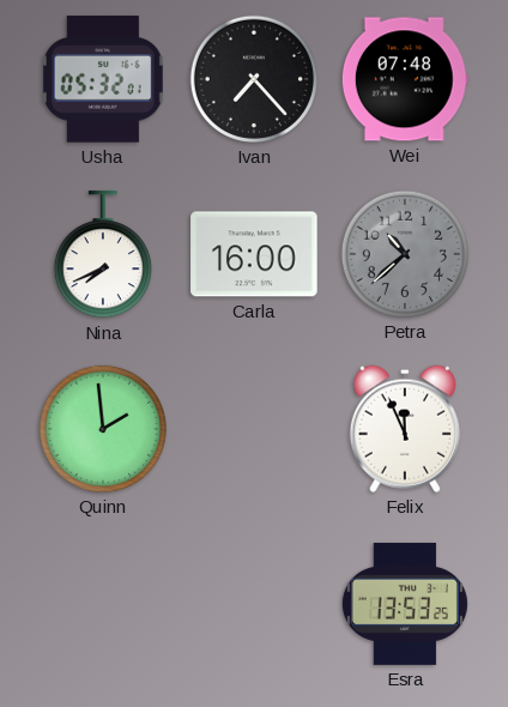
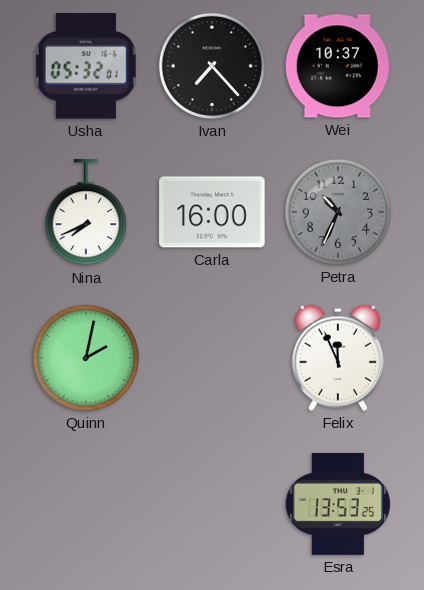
Wei: 07:48 -> 10:37 (338, 66)
Petra: 10:38 -> 10:34 (338, 212)
Quinn: 1:59 -> 2:02 (86, 358)
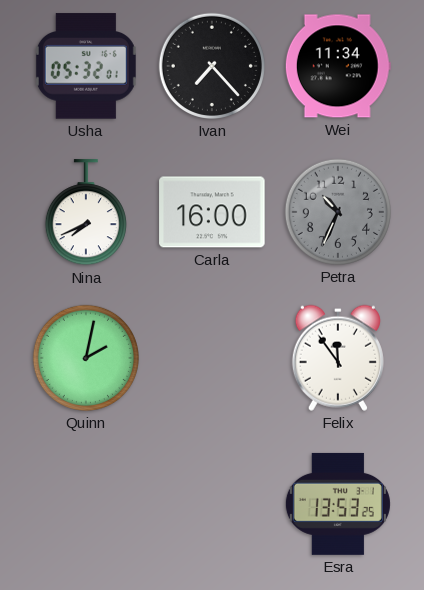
Wei: 10:37 -> 11:34 (338, 66)
Felix: 11:56 -> 11:54 (338, 358)
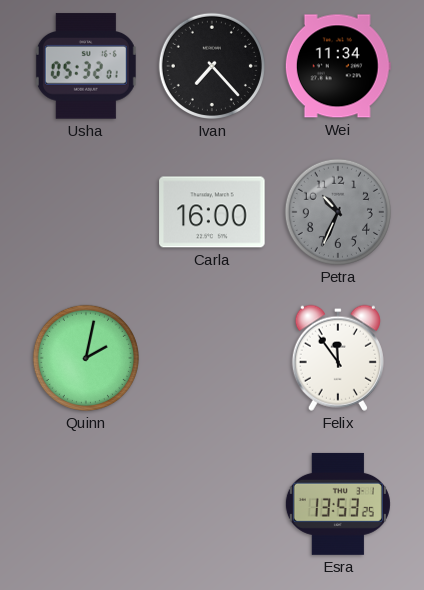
Nina: 7:41 -> none (86, 213)
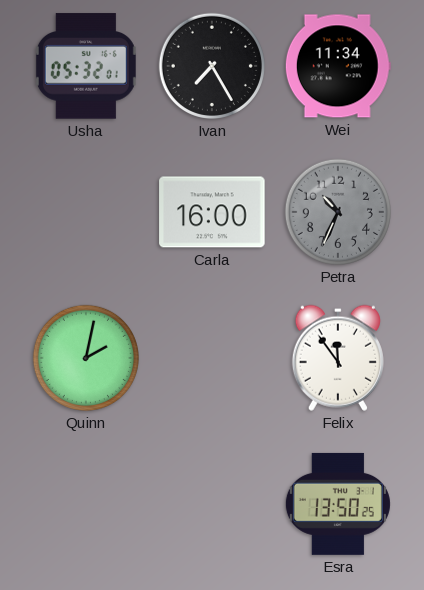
Ivan: 7:23 -> 7:25 (212, 66)
Esra: 13:53 -> 13:50 (338, 504)
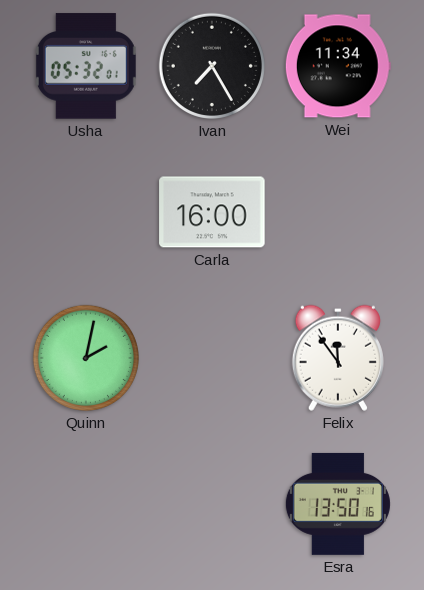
Petra: 10:34 -> none (338, 212)
Esra: 13:50:25 -> 13:50:16 (338, 504)
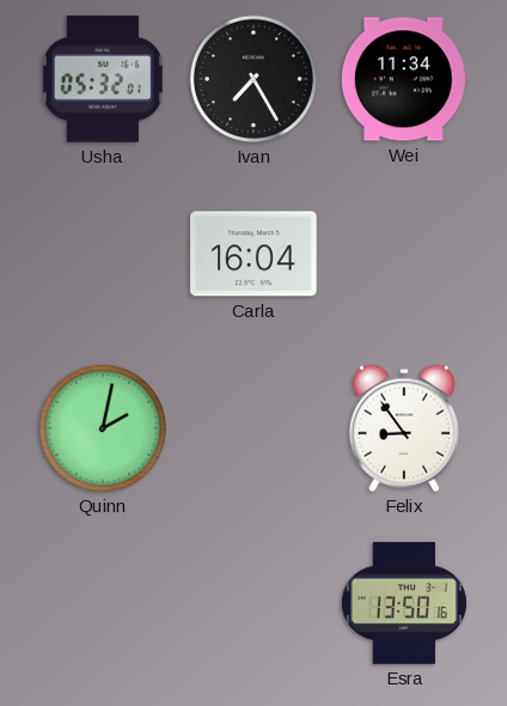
Carla: 16:00 -> 16:04 (253, 254)
Felix: 11:54 -> 8:54 (404, 428)
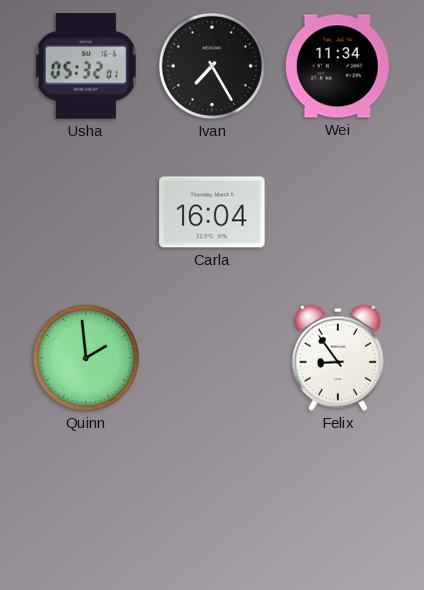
Quinn: 2:02 -> 1:59 (86, 358)
Esra: 13:50 -> none (404, 603)
